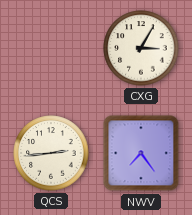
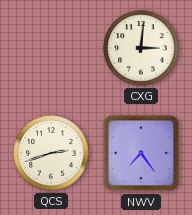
CXG: 3:05 -> 3:01 (141, 48)
QCS: 2:44 -> 2:42 (51, 153)
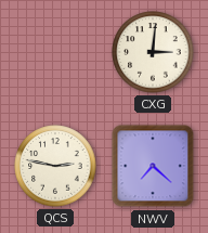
QCS: 2:42 -> 2:47 (55, 166)
NWV: 7:24 -> 7:22 (153, 166)
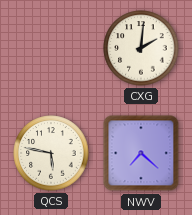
CXG: 3:01 -> 2:01 (141, 48)
QCS: 2:47 -> 5:47 (51, 153)
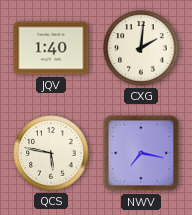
JQV: none -> 1:40 (51, 48)
NWV: 7:22 -> 7:17 (141, 153)
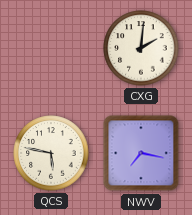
JQV: 1:40 -> none (51, 48)
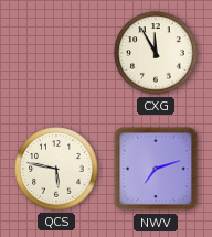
CXG: 2:01 -> 11:55 (156, 53)
NWV: 7:17 -> 7:12 (156, 169)
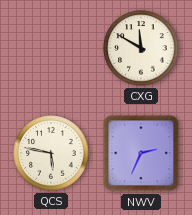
CXG: 11:55 -> 11:50 (141, 48)
NWV: 7:12 -> 2:34 (141, 153)
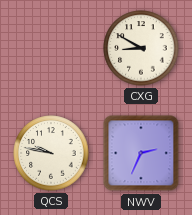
CXG: 11:50 -> 8:50 (141, 48)
QCS: 5:47 -> 9:47 (51, 153)
